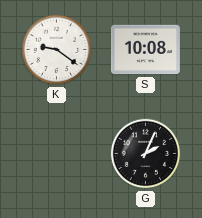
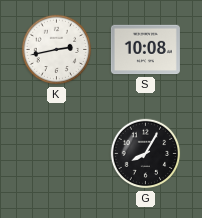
K: 9:21 -> 2:43 (57, 50)
G: 2:04 -> 8:05 (146, 154)
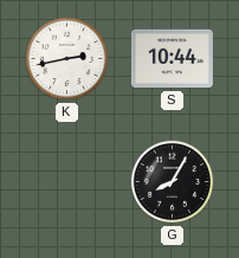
S: 10:08 -> 10:44 (172, 59)
